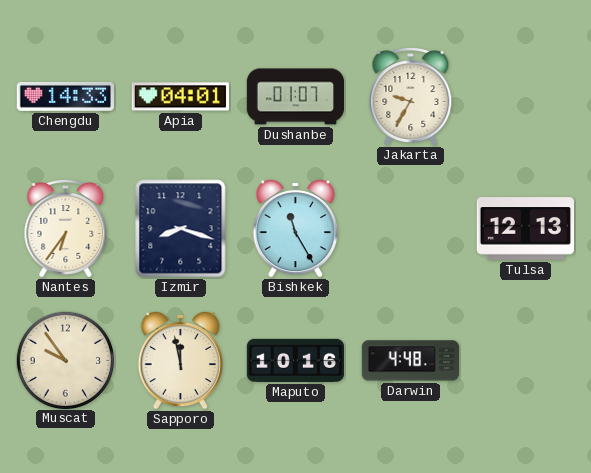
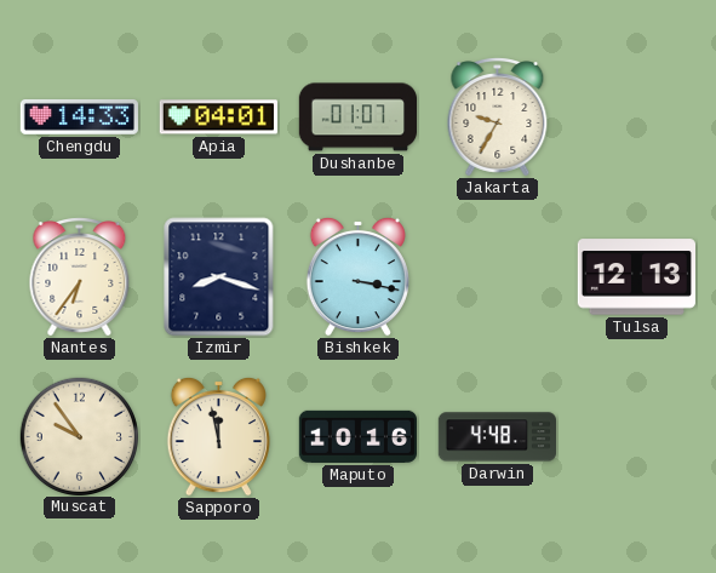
Bishkek: 11:25 -> 3:17 (357, 276)
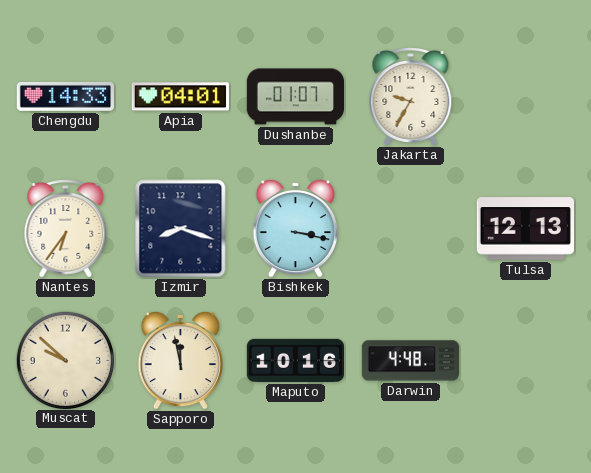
Muscat: 9:54 -> 9:52 (65, 360)
